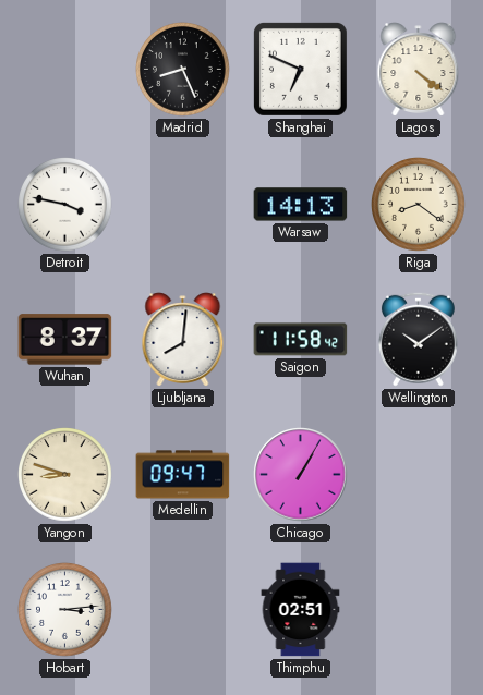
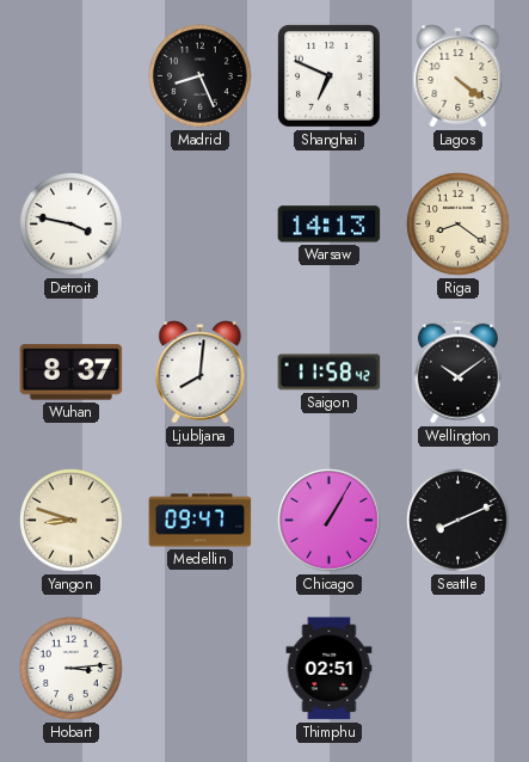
Seattle: none -> 8:11 (459, 521)
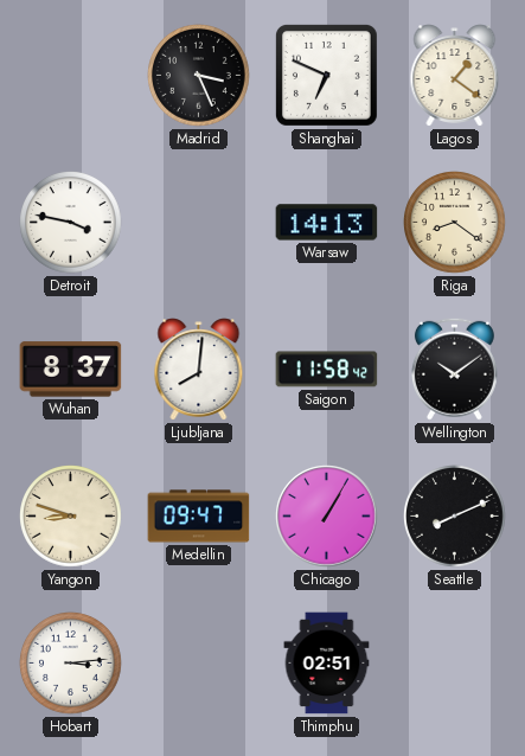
Madrid: 8:26 -> 3:26 (199, 76)
Lagos: 4:21 -> 1:21 (455, 76)
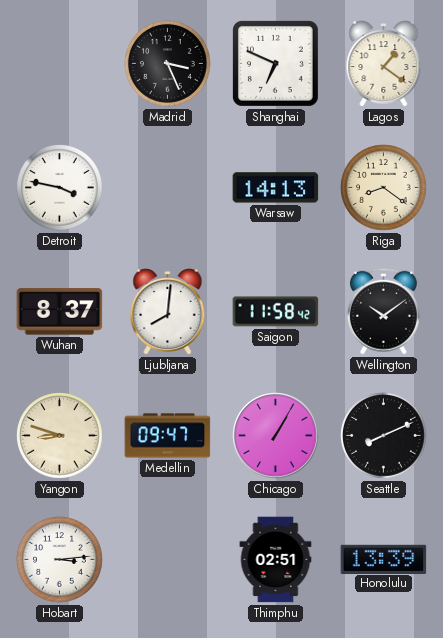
Honolulu: none -> 13:39 (384, 559)
